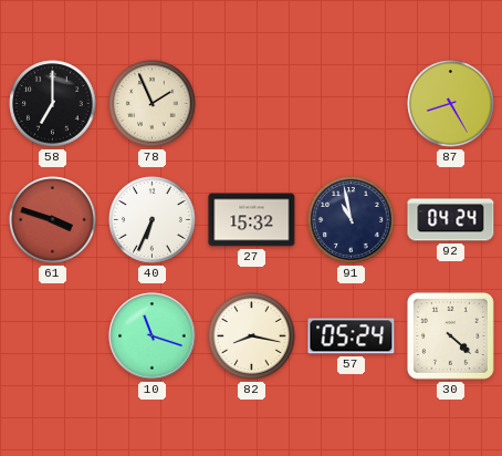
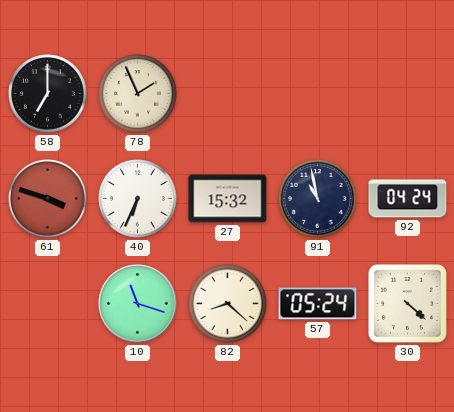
87: 8:25 -> none (451, 104)
82: 8:17 -> 8:22 (228, 304)
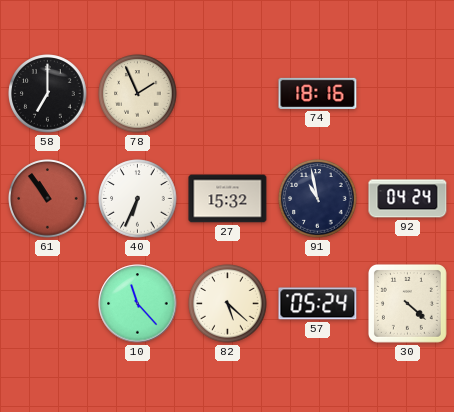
74: none -> 18:16 (318, 93)
61: 3:48 -> 10:54 (48, 199)
10: 11:18 -> 11:23 (138, 304)
82: 8:22 -> 5:22 (228, 304)
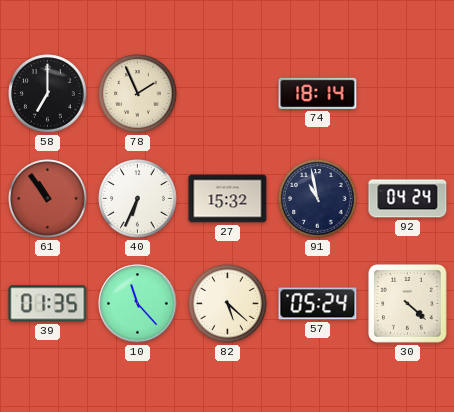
74: 18:16 -> 18:14 (318, 93)
39: none -> 01:35 (48, 304)
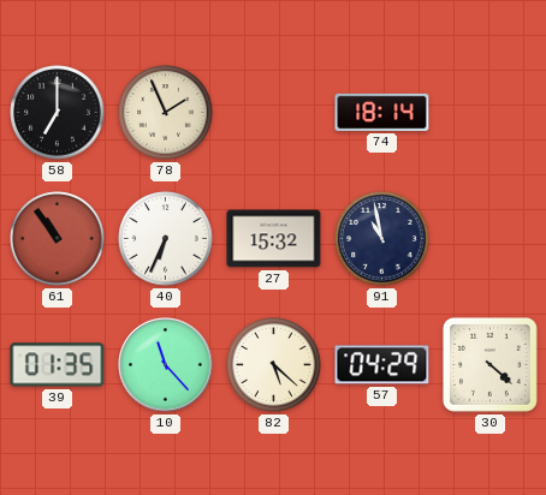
92: 04:24 -> none (408, 199)
57: 05:24 -> 04:29 (382, 365)
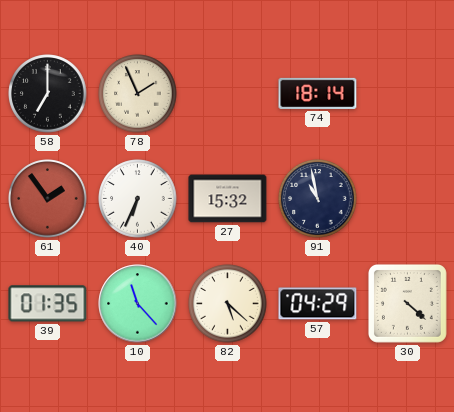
61: 10:54 -> 1:54 (48, 199)
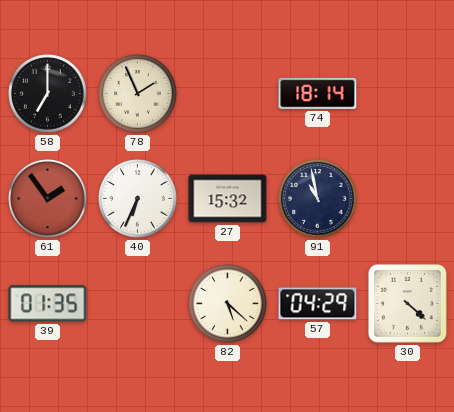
10: 11:23 -> none (138, 304)
